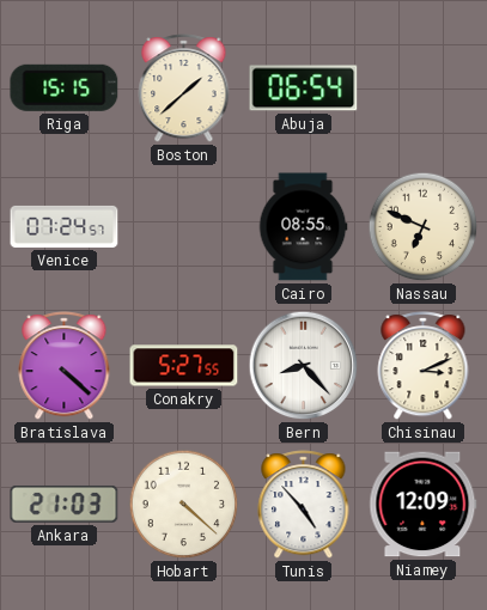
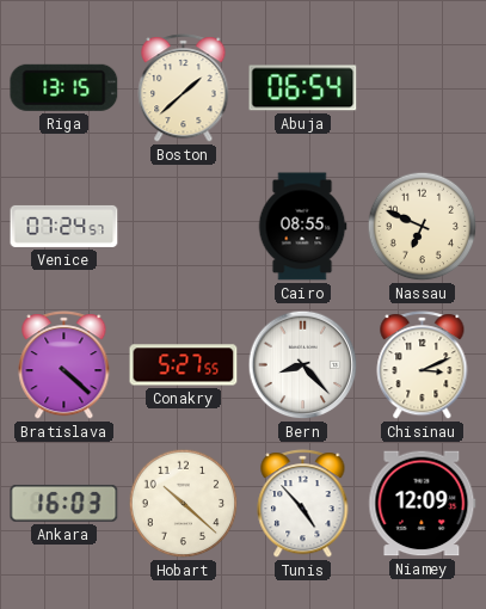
Riga: 15:15 -> 13:15 (64, 87)
Ankara: 21:03 -> 16:03 (64, 504)
Hobart: 4:22 -> 10:22 (184, 504)
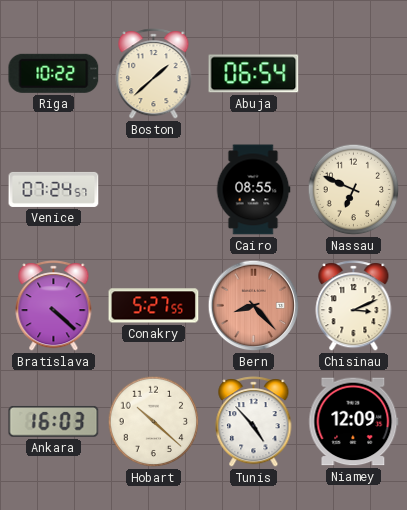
Riga: 13:15 -> 10:22 (54, 73)
Bern dial: white -> salmon (254, 306)
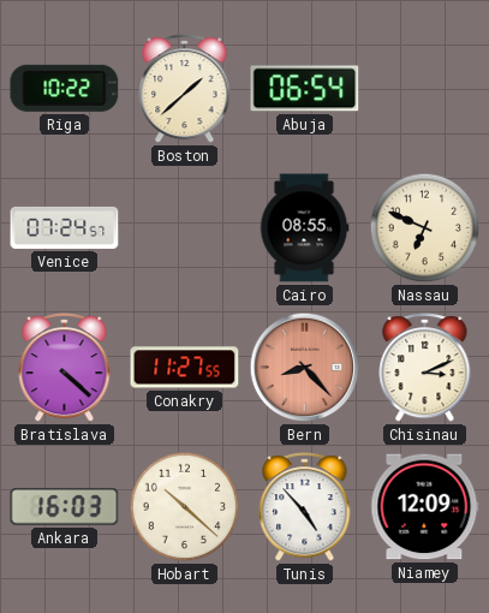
Conakry: 5:27 -> 11:27 (185, 368)
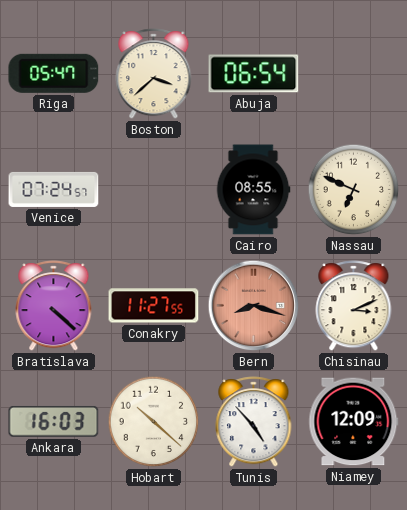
Riga: 10:22 -> 05:47 (54, 73)
Boston: 1:38 -> 3:38 (154, 74)
Bern: 8:23 -> 8:18 (254, 306)
